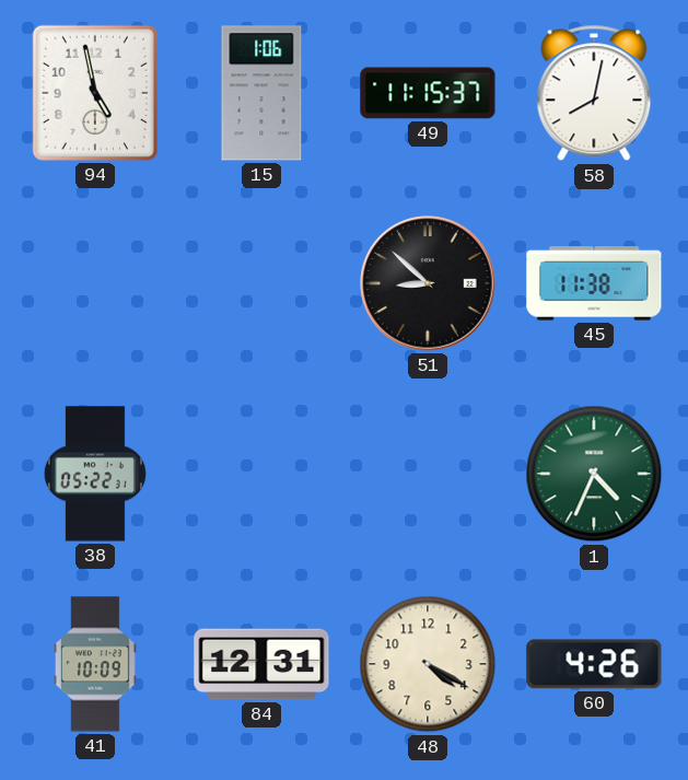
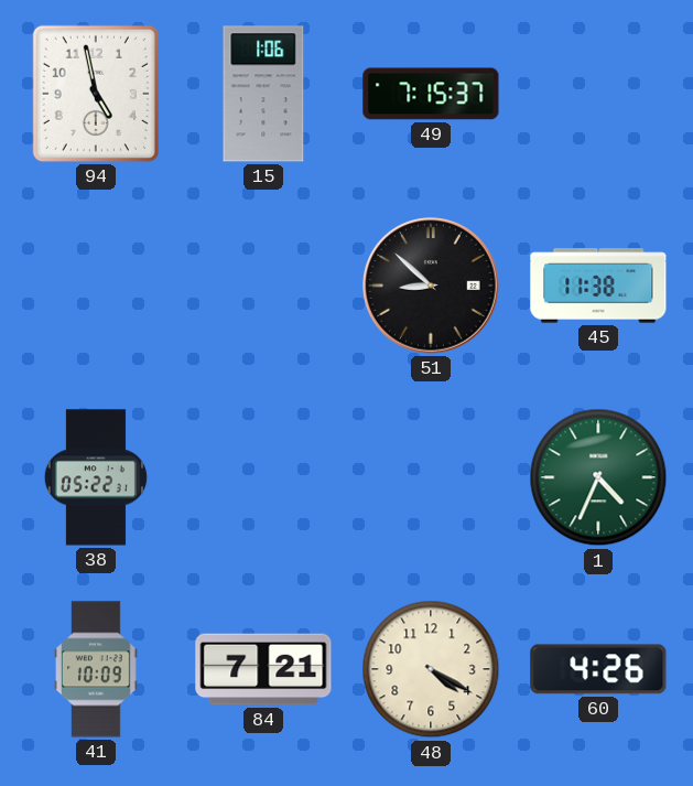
49: 11:15 -> 7:15 (431, 94)
58: 8:02 -> none (594, 93)
84: 12:31 -> 7:21 (263, 669)
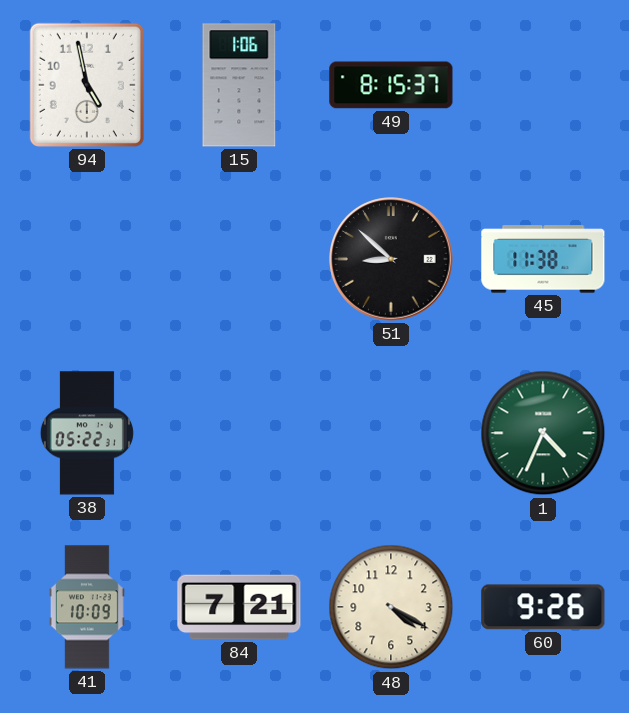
49: 7:15 -> 8:15 (391, 85)
60: 4:26 -> 9:26 (543, 607)
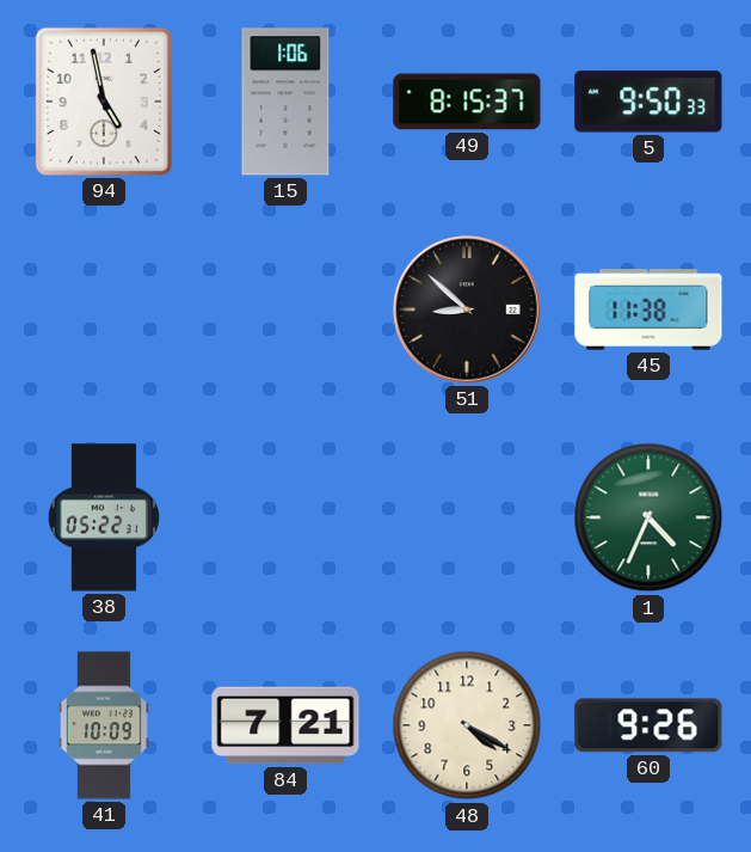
5: none -> 9:50 (648, 102)
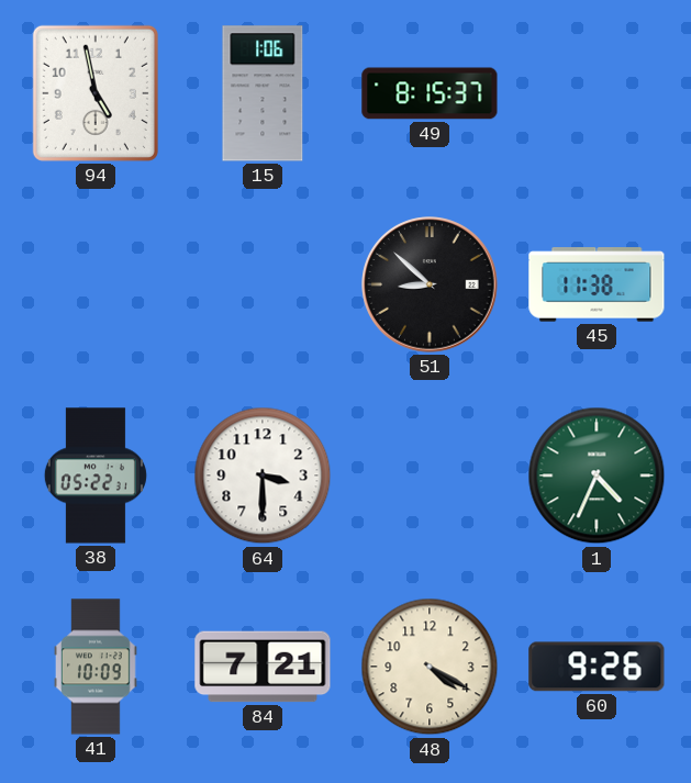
5: 9:50 -> none (648, 102)
64: none -> 3:30 (263, 476)
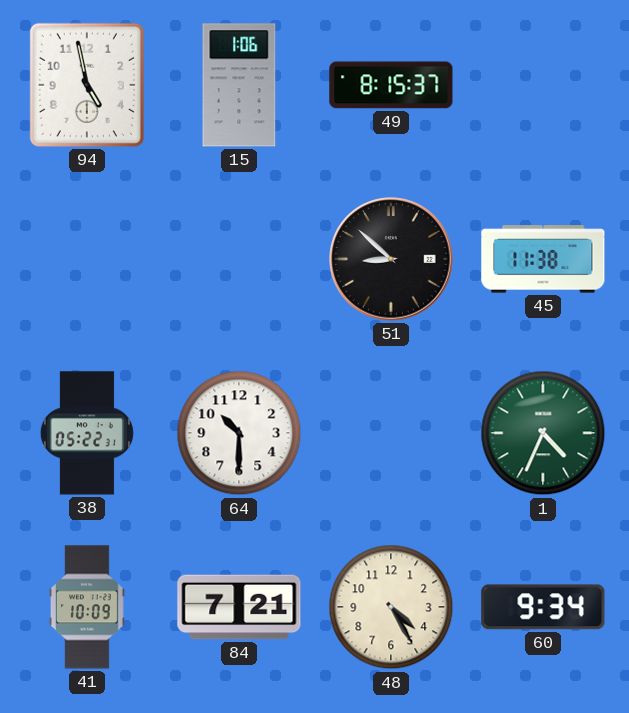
64: 3:30 -> 10:30 (239, 433)
48: 4:20 -> 4:25 (391, 607)
60: 9:26 -> 9:34 (543, 607)
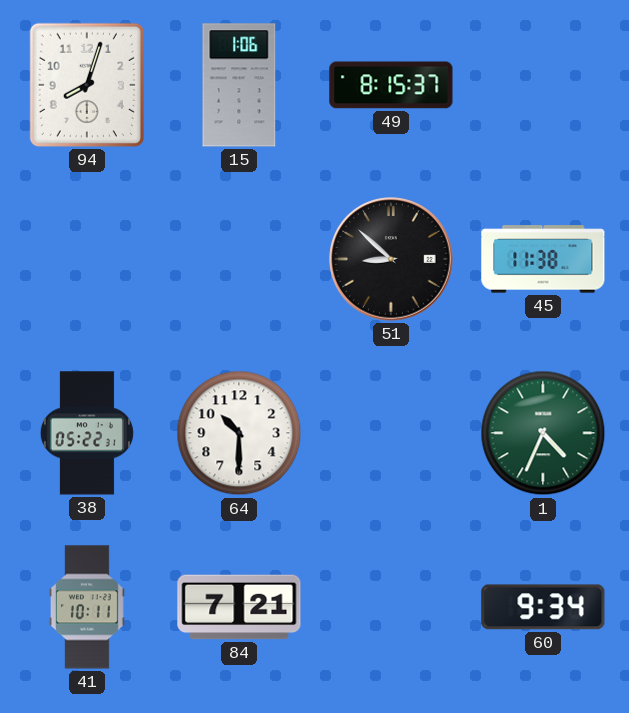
94: 4:58 -> 8:03 (87, 85)
41: 10:09 -> 10:11 (87, 607)
48: 4:25 -> none (391, 607)
